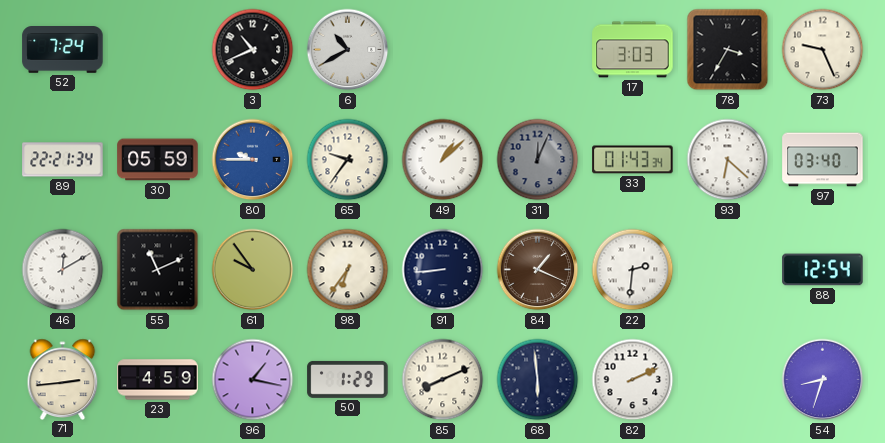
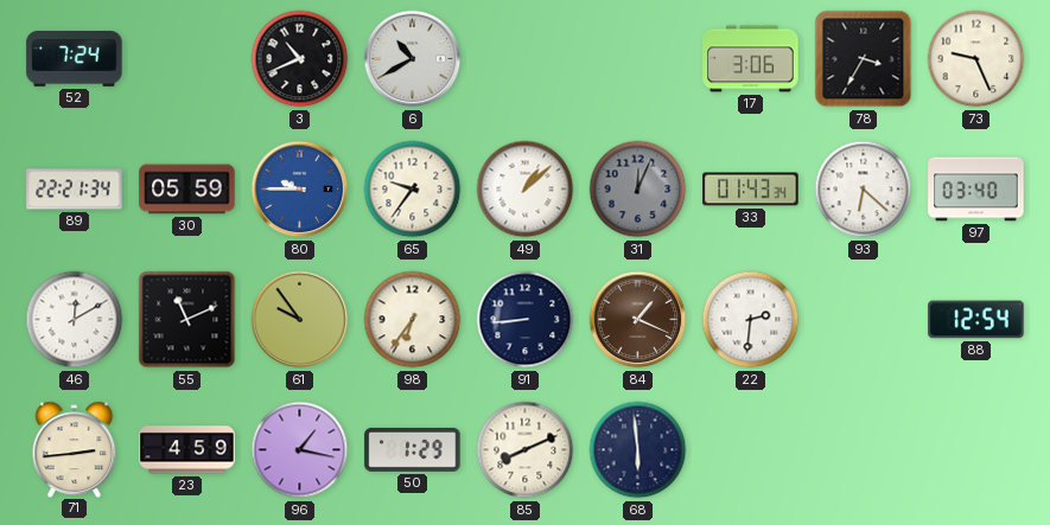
17: 3:03 -> 3:06 (751, 59)
82: 2:11 -> none (633, 380)
54: 8:33 -> none (823, 380)
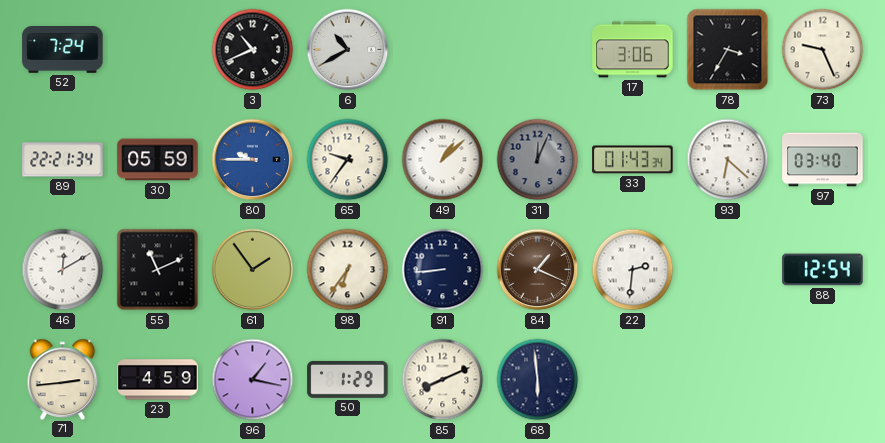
61: 9:54 -> 1:54 (253, 270)
